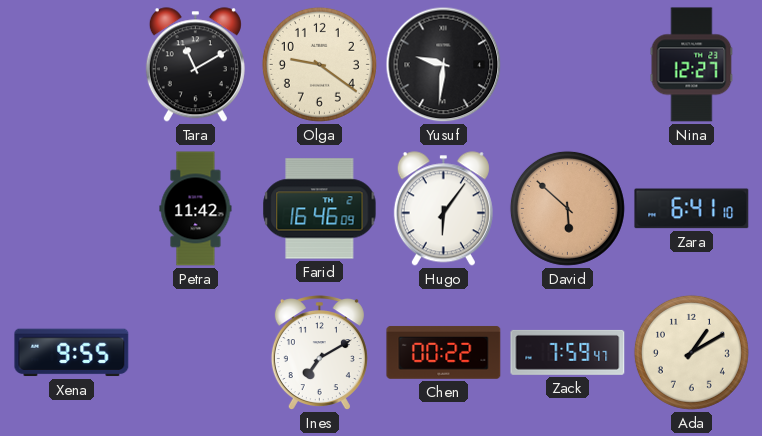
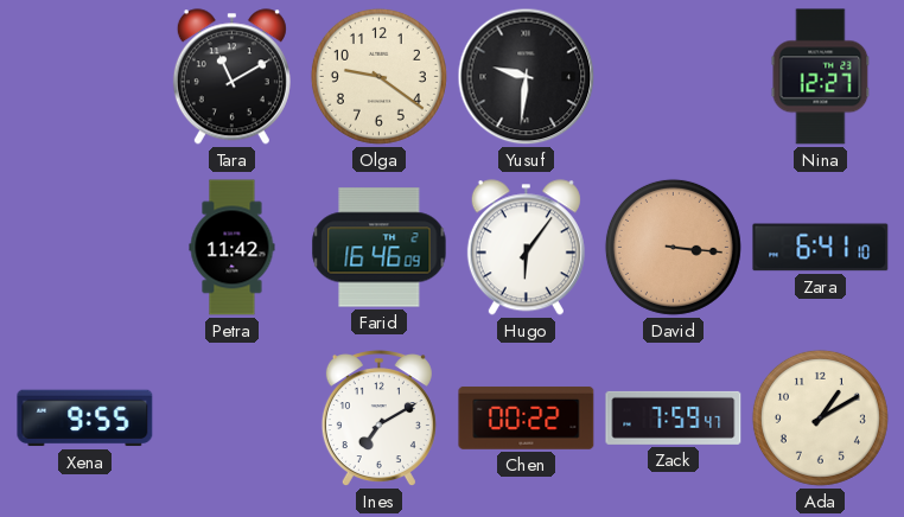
David: 5:52 -> 3:16 (673, 247)
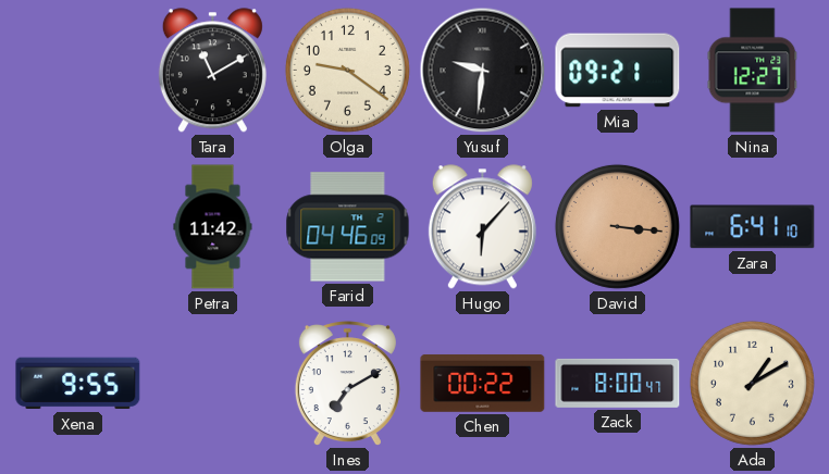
Mia: none -> 09:21 (618, 71)
Farid: 16:46 -> 04:46 (348, 227)
Hugo: 6:06 -> 6:07 (482, 227)
Zack: 7:59 -> 8:00 (618, 383)
